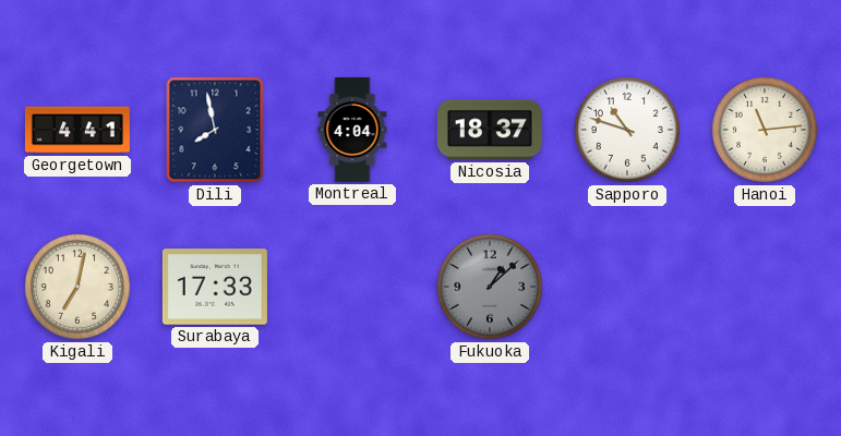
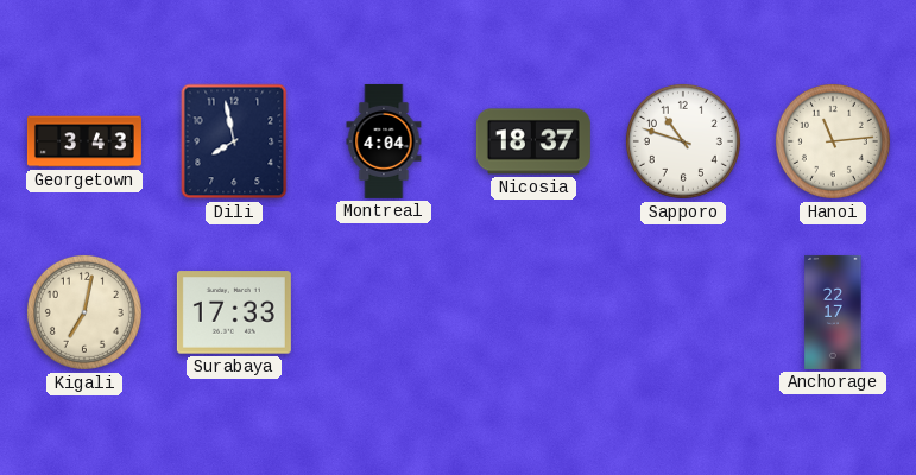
Georgetown: 4:41 -> 3:43 (84, 141)
Fukuoka: 1:08 -> none (490, 287)
Anchorage: none -> 22:17 (833, 312)
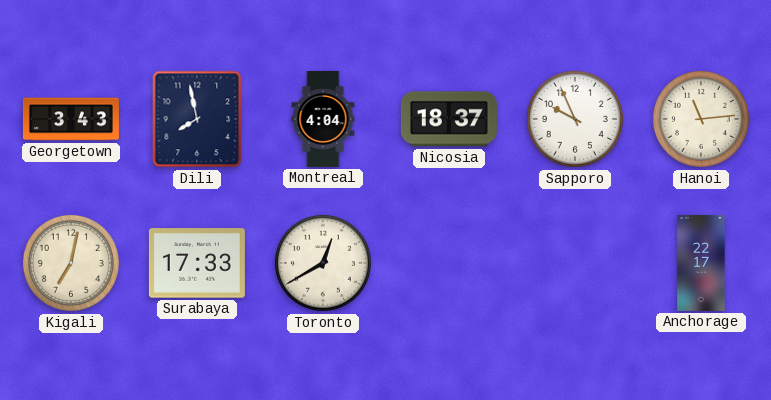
Sapporo: 10:48 -> 9:56 (575, 119)
Toronto: none -> 12:40 (323, 263)
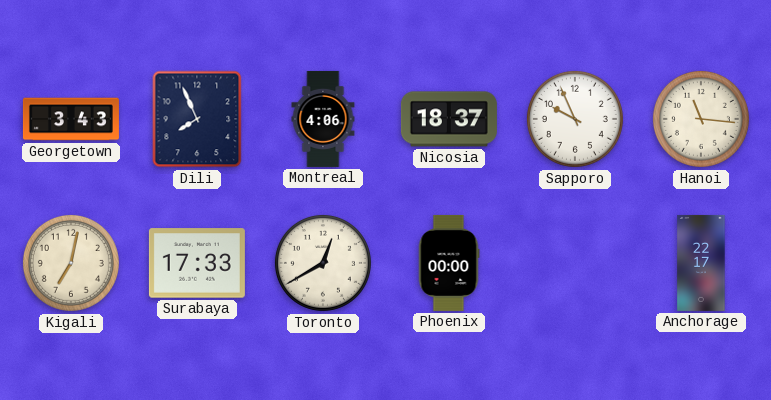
Dili: 7:58 -> 7:56 (197, 119)
Montreal: 4:04 -> 4:06 (323, 119)
Hanoi: 11:14 -> 11:16 (701, 119)
Phoenix: none -> 00:00 (449, 263)
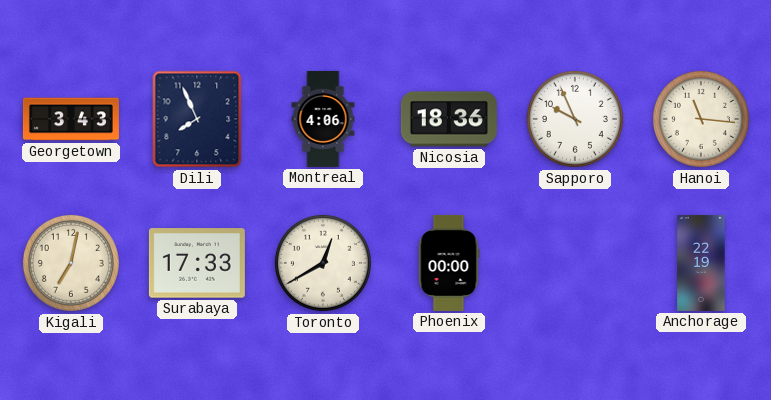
Nicosia: 18:37 -> 18:36 (449, 119)
Anchorage: 22:17 -> 22:19 (701, 263)
